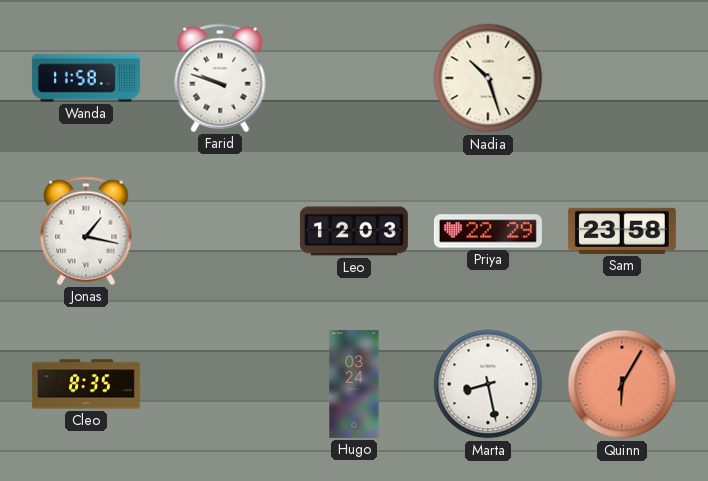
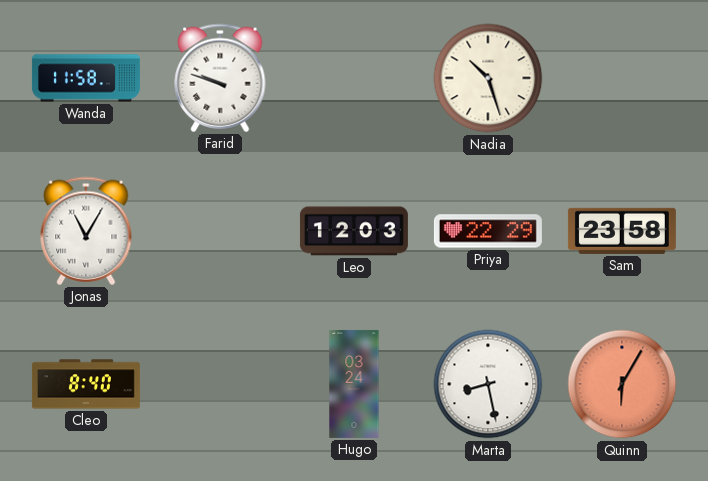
Jonas: 1:17 -> 11:05 (86, 231)
Cleo: 8:35 -> 8:40 (86, 384)
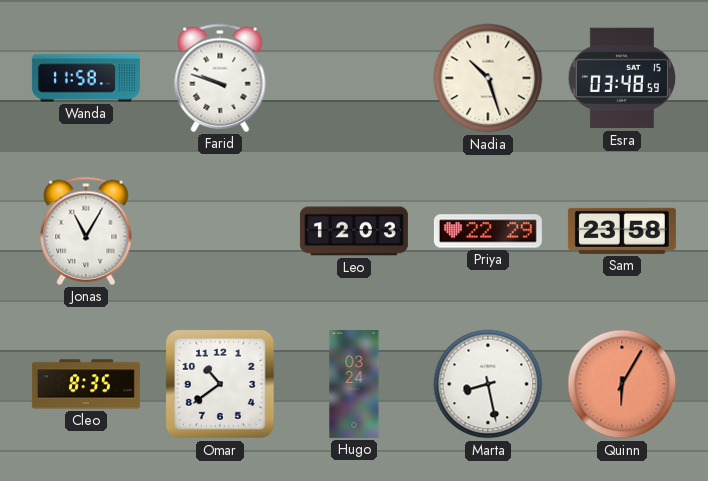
Esra: none -> 03:48 (622, 78)
Cleo: 8:40 -> 8:35 (86, 384)
Omar: none -> 10:39 (220, 384)
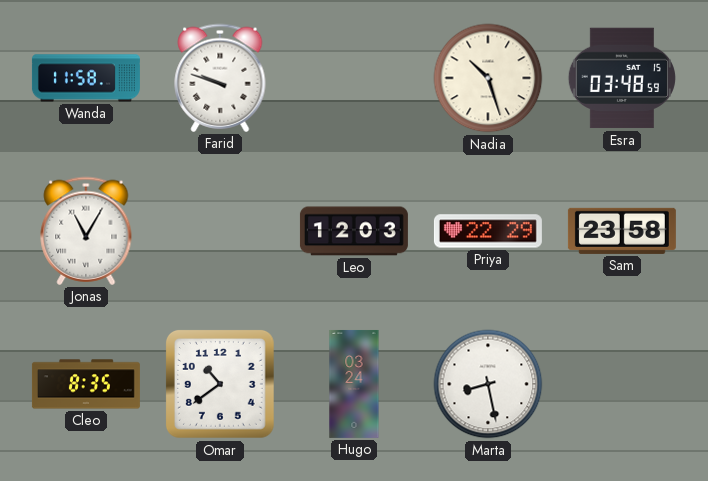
Quinn: 6:05 -> none (622, 384)
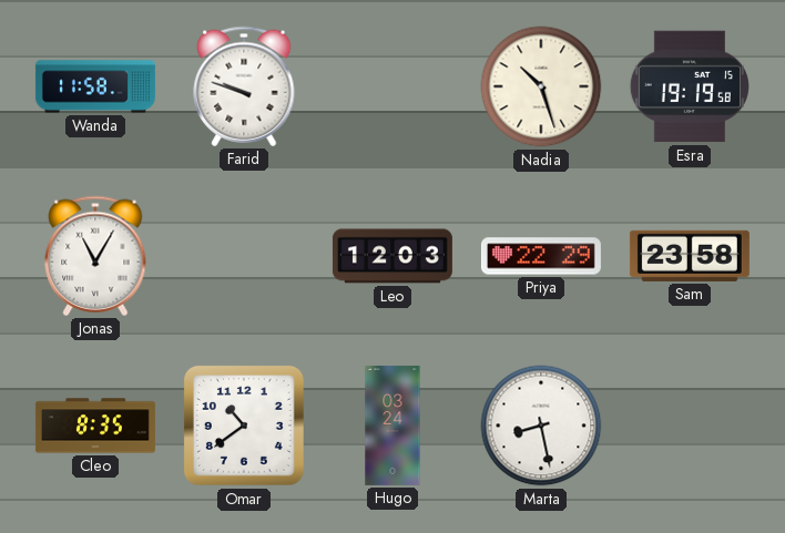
Esra: 03:48 -> 19:19 (690, 86)
